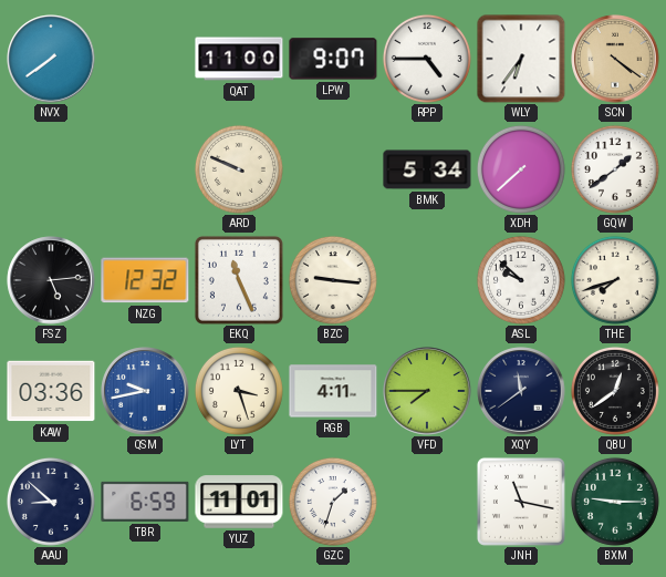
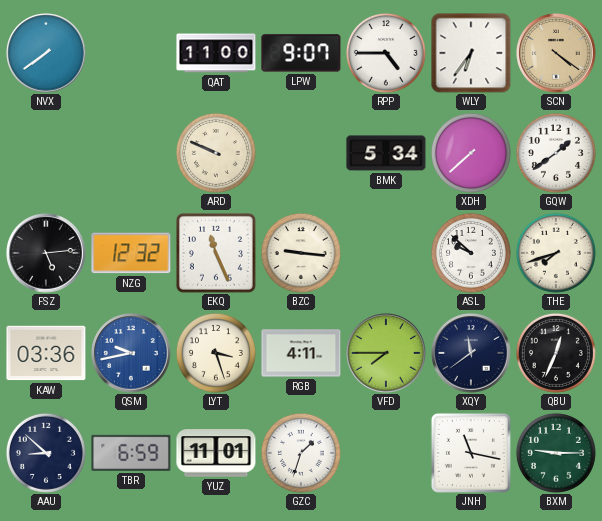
QBU: 12:39 -> 12:34 (556, 353)
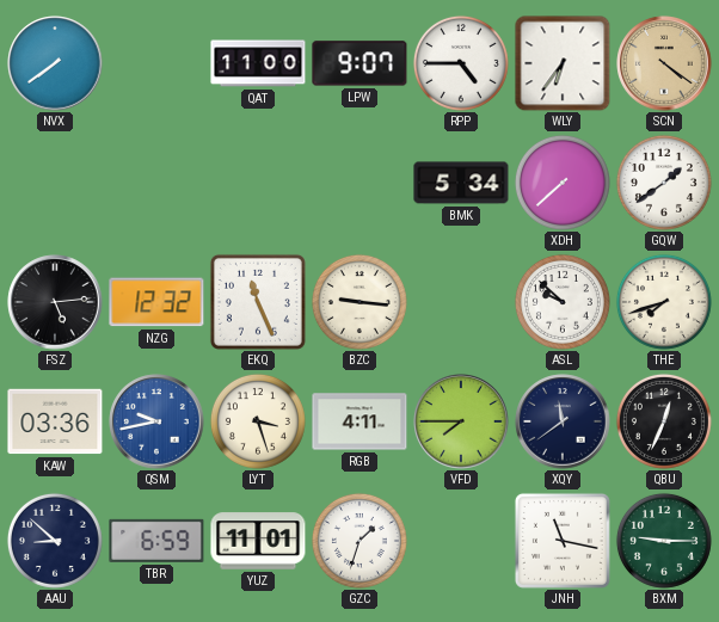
ARD: 9:49 -> none (216, 153)
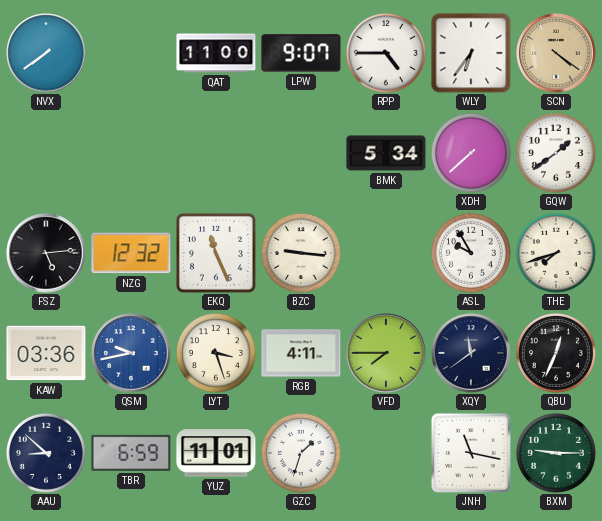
ASL: 9:52 -> 9:55 (471, 253)
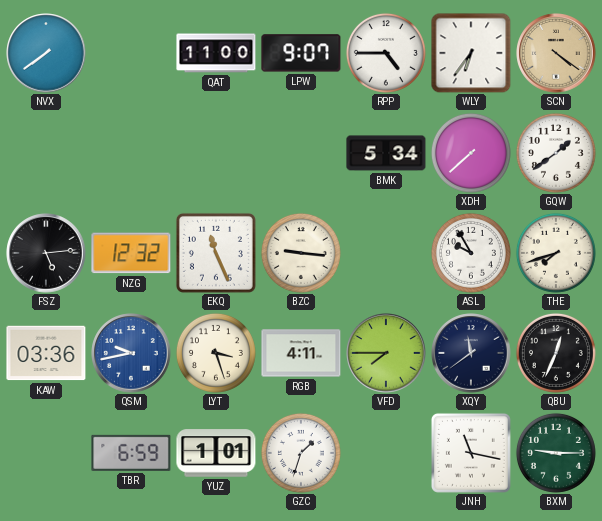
AAU: 8:52 -> none (46, 453)
YUZ: 11:01 -> 1:01 (216, 453)
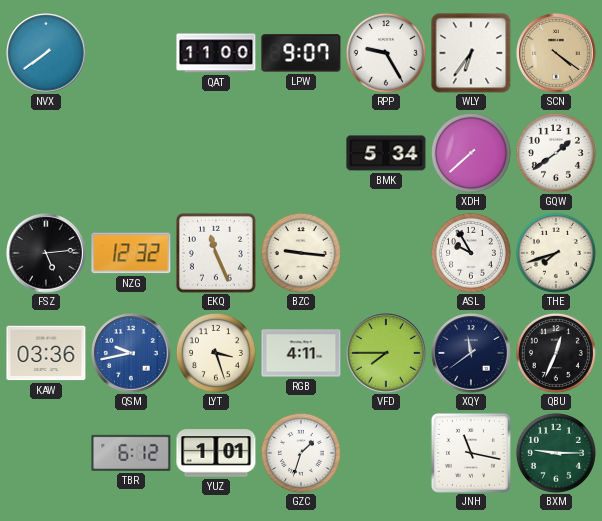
RPP: 4:45 -> 9:25 (386, 53)
TBR: 6:59 -> 6:12 (131, 453)
